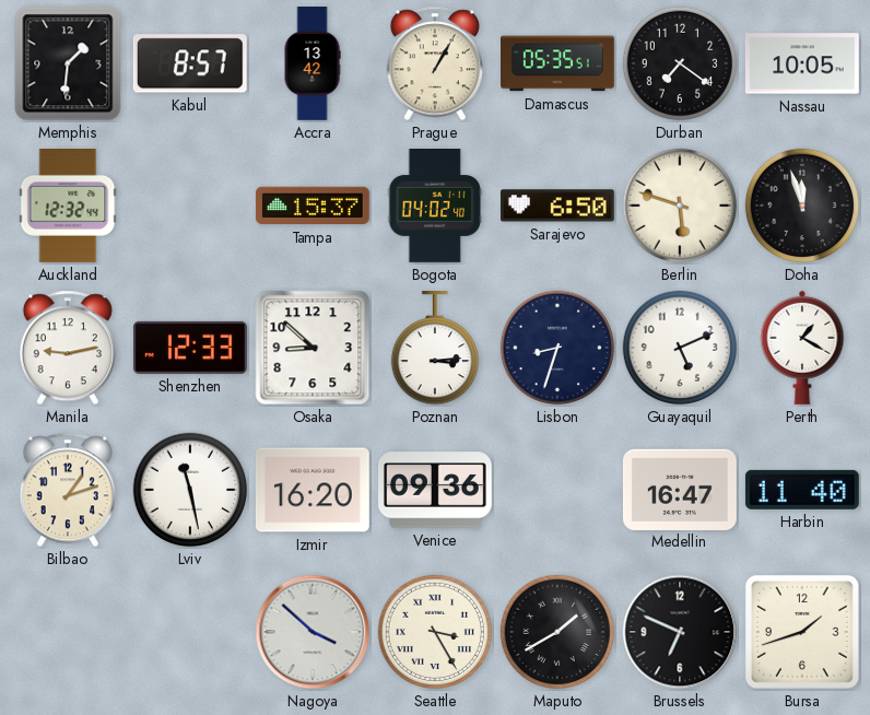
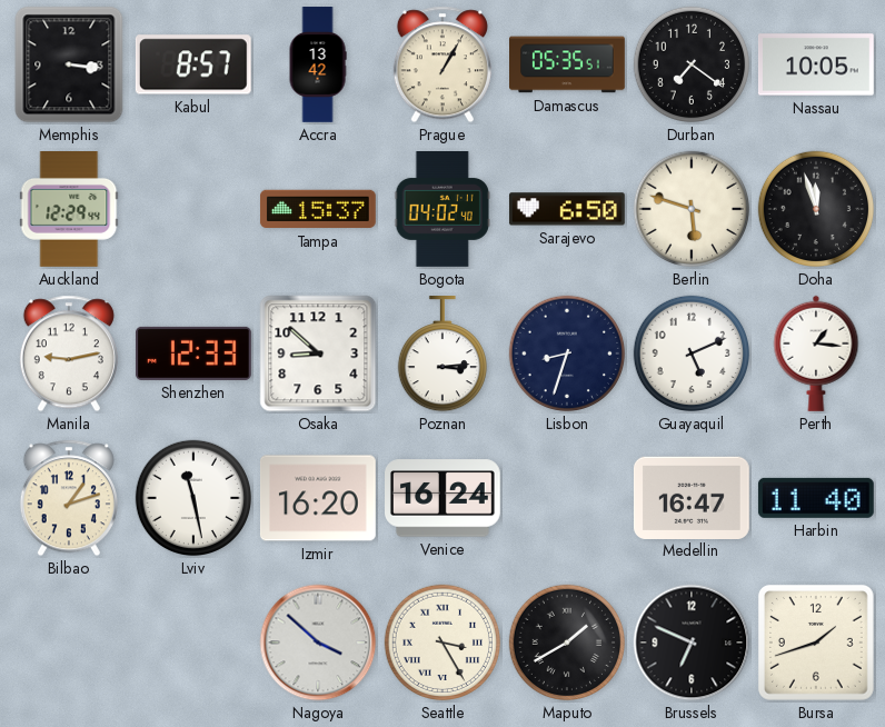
Memphis: 1:31 -> 3:16 (69, 64)
Auckland: 12:32 -> 12:29 (69, 210)
Perth: 1:20 -> 1:16 (816, 353)
Venice: 09:36 -> 16:24 (444, 498)
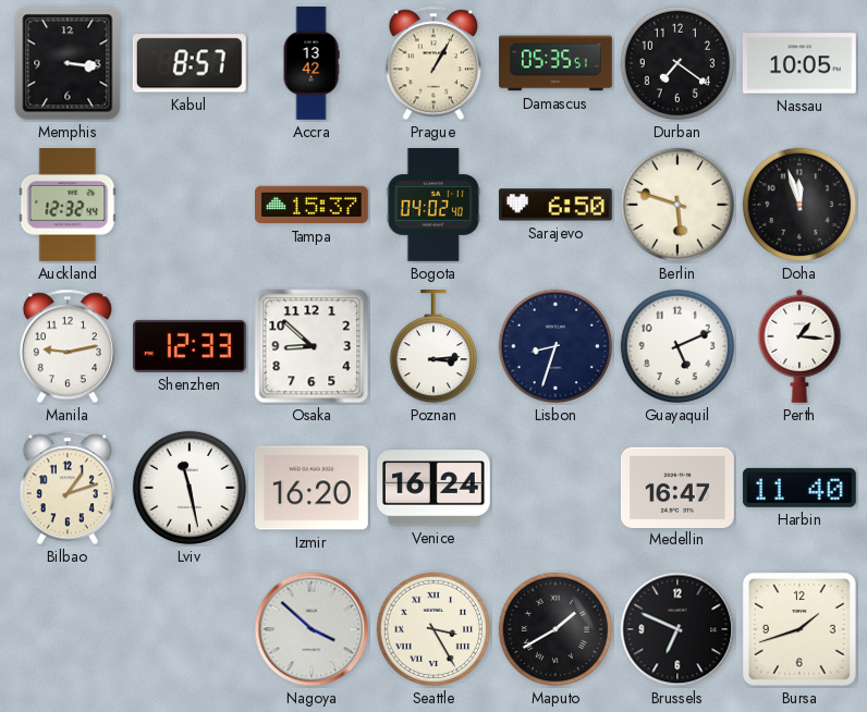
Auckland: 12:29 -> 12:32 (68, 206)
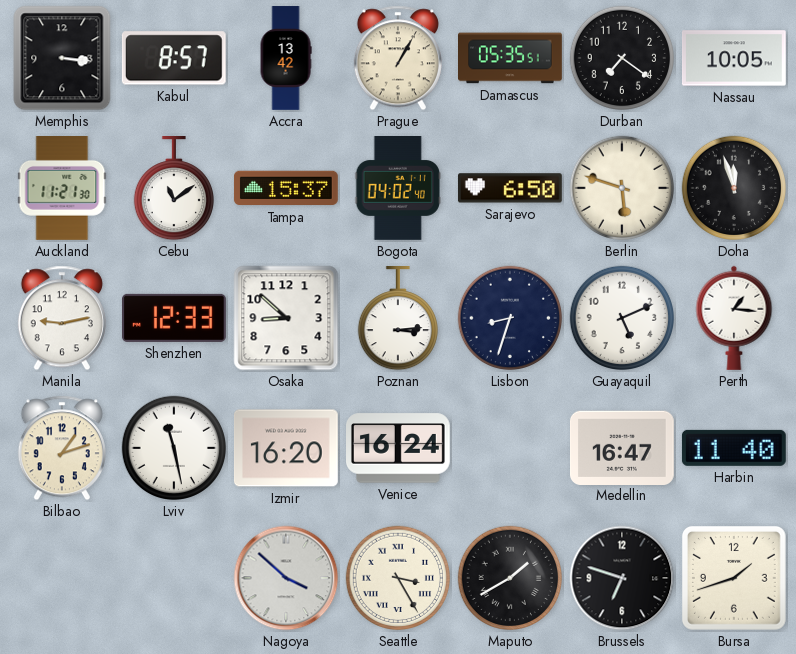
Auckland: 12:32 -> 11:21 (62, 189)
Cebu: none -> 11:09 (173, 189)
Brussels: 6:49 -> 6:48 (622, 578)
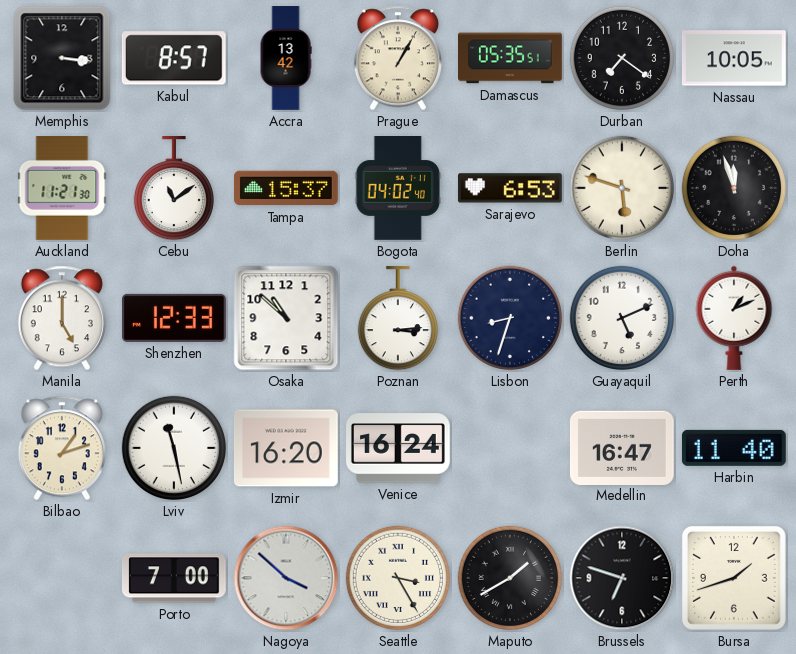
Sarajevo: 6:50 -> 6:53 (510, 188)
Manila: 9:13 -> 5:00 (62, 318)
Osaka: 8:52 -> 10:52 (286, 318)
Perth: 1:16 -> 1:11 (734, 318)
Porto: none -> 7:00 (174, 578)
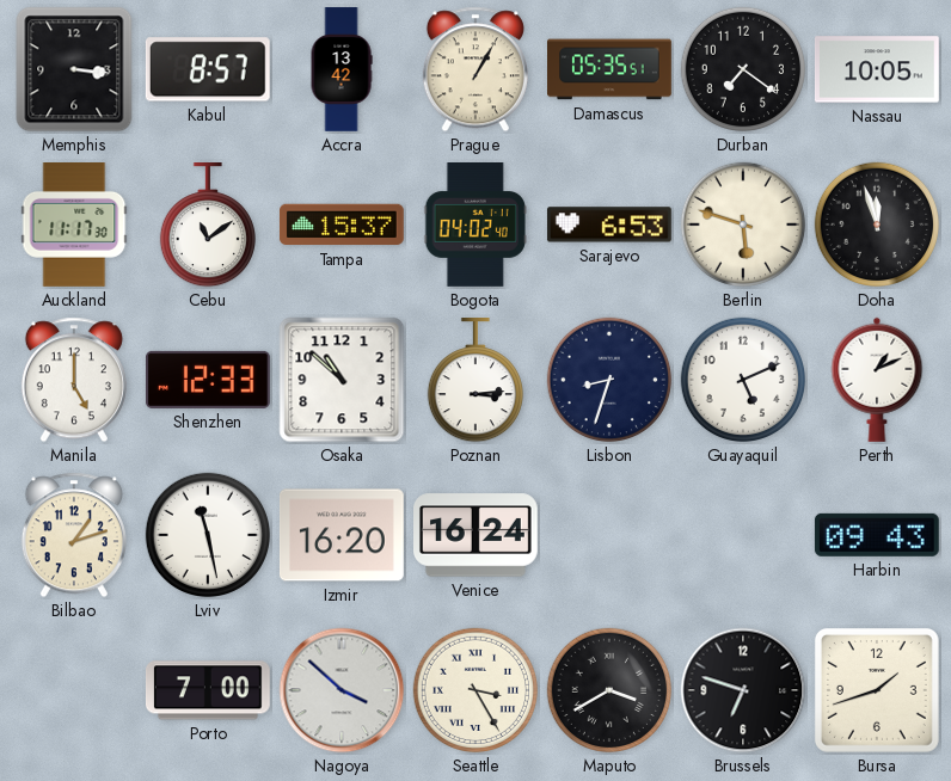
Auckland: 11:21 -> 11:17 (74, 226)
Medellin: 16:47 -> none (623, 447)
Harbin: 11:40 -> 09:43 (877, 535)
Maputo: 1:40 -> 3:40 (609, 690)
